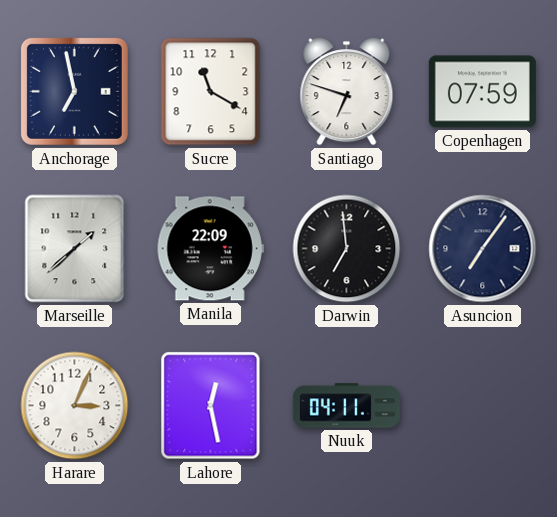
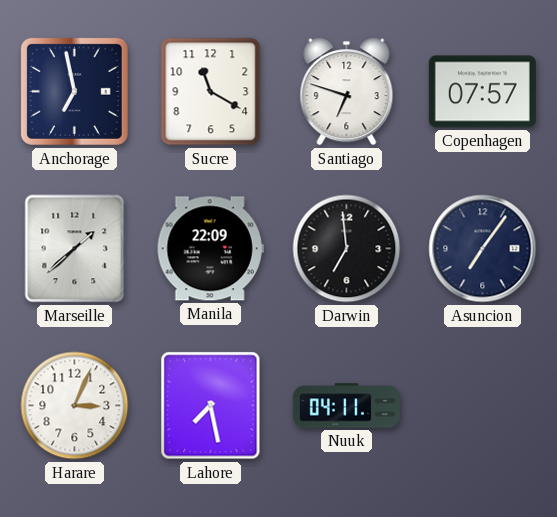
Copenhagen: 07:59 -> 07:57 (482, 92)
Lahore: 12:28 -> 7:28 (211, 406)
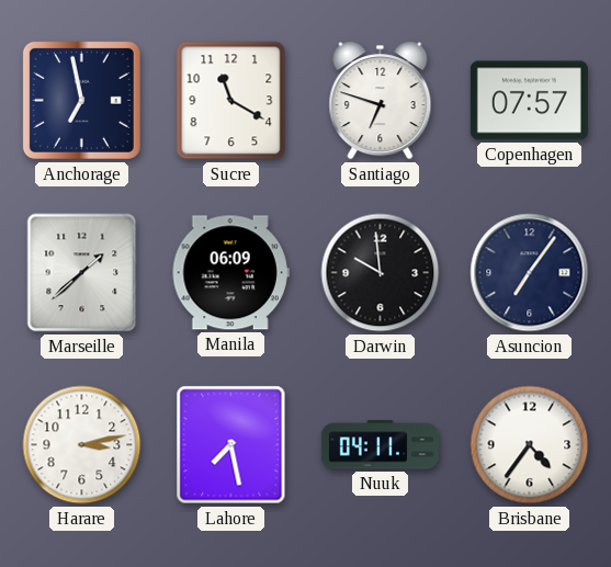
Manila: 22:09 -> 06:09 (230, 273)
Darwin: 6:59 -> 9:59 (381, 273)
Harare: 3:04 -> 3:13 (82, 445)
Brisbane: none -> 4:36 (530, 445)
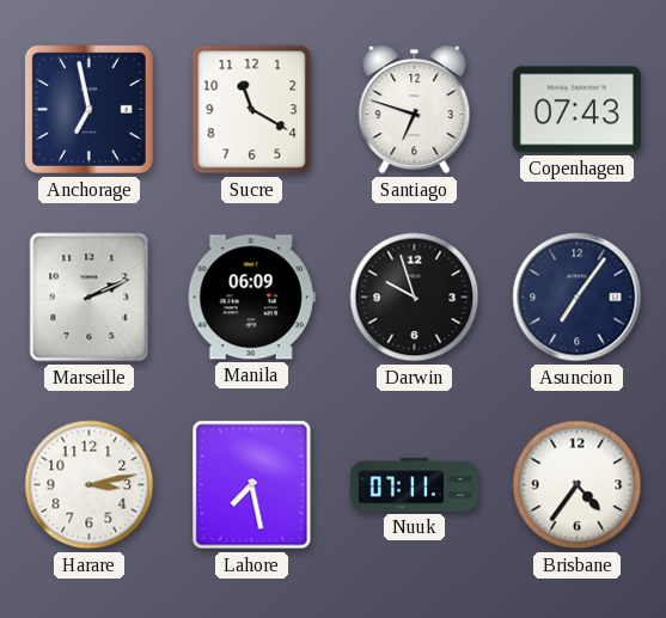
Copenhagen: 07:57 -> 07:43 (576, 110)
Marseille: 1:38 -> 2:11 (90, 298)
Darwin: 9:59 -> 9:57 (415, 298)
Nuuk: 04:11 -> 07:11 (414, 485)
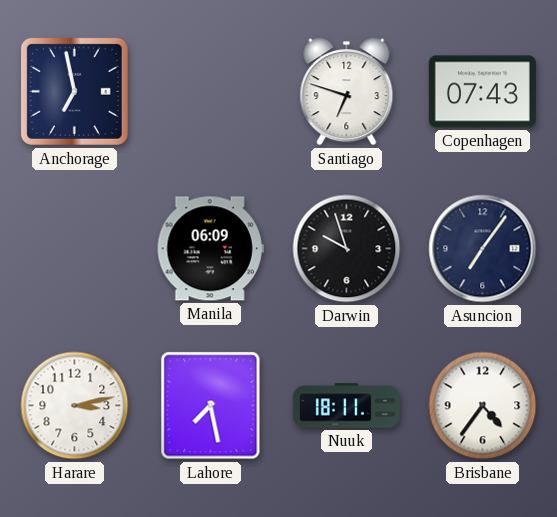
Sucre: 11:20 -> none (252, 110)
Marseille: 2:11 -> none (90, 298)
Nuuk: 07:11 -> 18:11 (346, 406)
